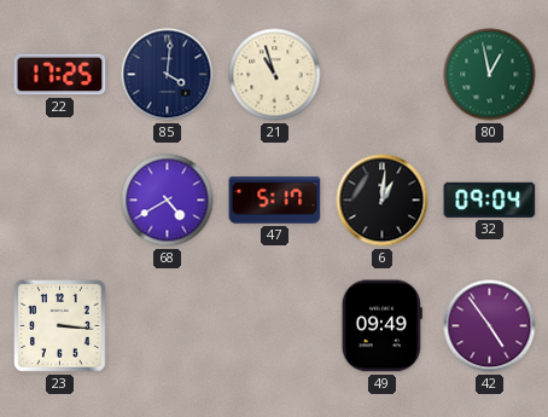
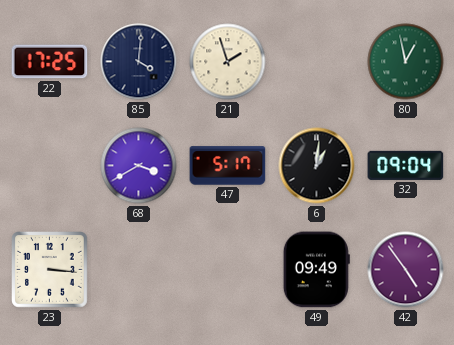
21: 10:57 -> 1:57 (228, 62)
68: 4:40 -> 3:40 (139, 166)
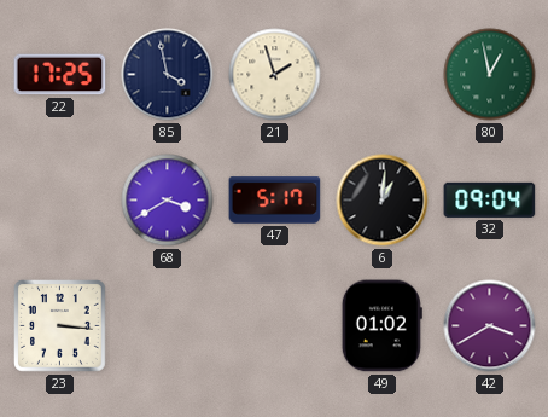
85: 4:01 -> 3:58 (168, 75)
49: 09:49 -> 01:02 (381, 326)
42: 4:54 -> 3:40 (490, 326)
